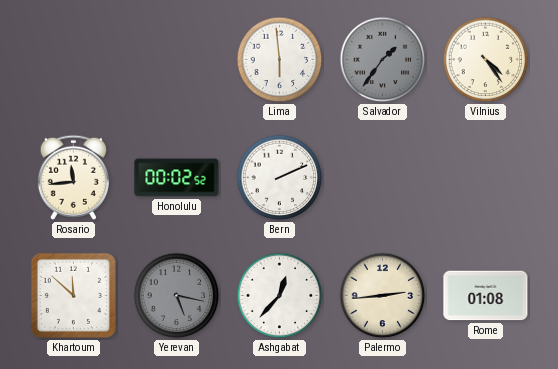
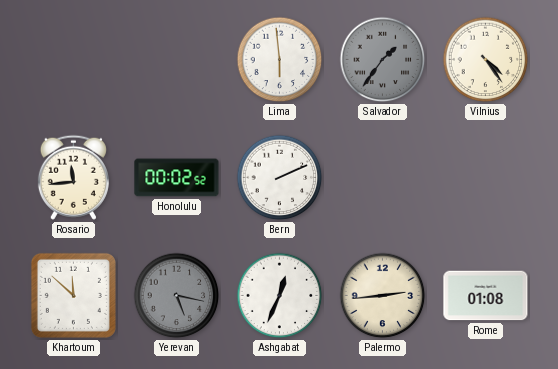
Ashgabat: 12:37 -> 12:34 (280, 296)
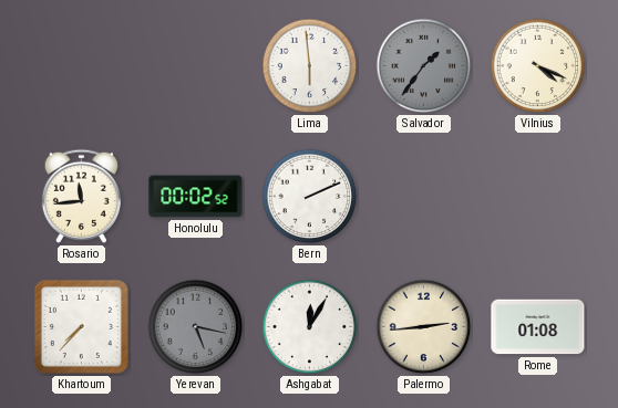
Vilnius: 4:24 -> 4:19 (538, 66)
Khartoum: 11:52 -> 7:37 (81, 326)
Ashgabat: 12:34 -> 12:05 (310, 327)
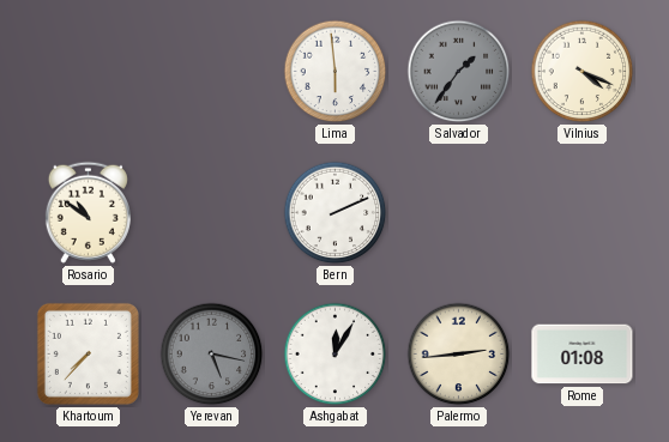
Rosario: 11:44 -> 10:51 (88, 212)
Honolulu: 00:02 -> none (196, 197)
